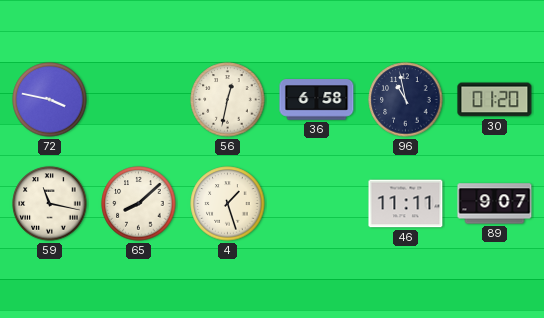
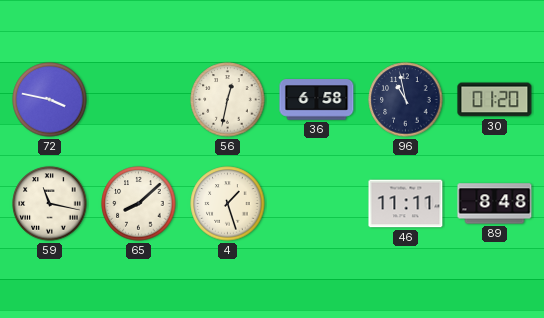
89: 9:07 -> 8:48 (495, 204)
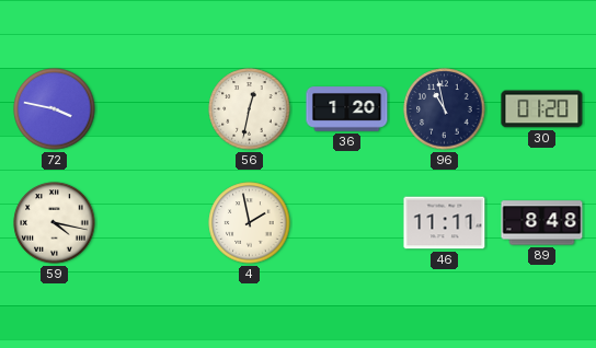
36: 6:58 -> 1:20 (347, 109)
59: 11:17 -> 4:17 (55, 223)
65: 8:08 -> none (139, 204)
4: 1:27 -> 1:58 (250, 223)
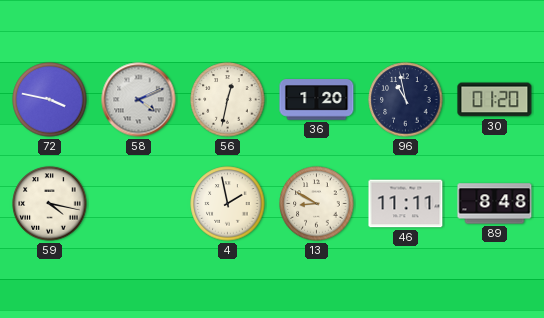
58: none -> 4:11 (139, 100)
13: none -> 8:50 (317, 204)
